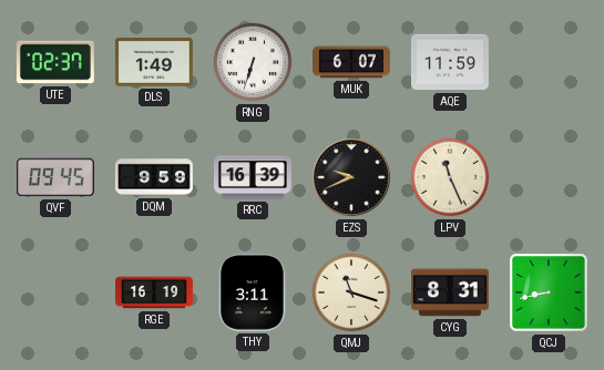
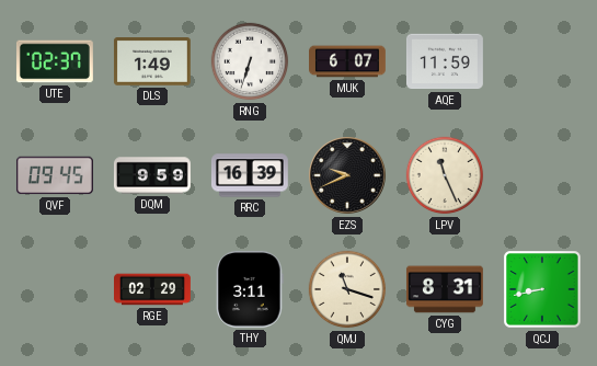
RGE: 16:19 -> 02:29 (153, 289)
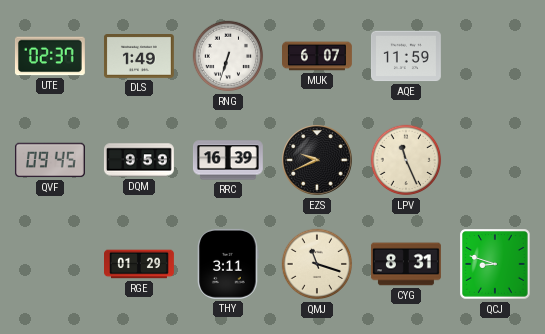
RGE: 02:29 -> 01:29 (140, 264)
QCJ: 8:43 -> 8:48 (495, 264)
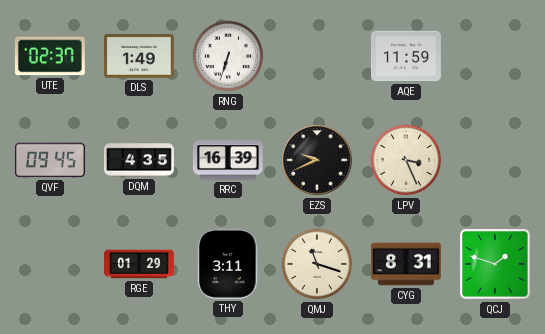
MUK: 6:07 -> none (318, 56)
DQM: 9:59 -> 4:35 (139, 160)
LPV: 11:26 -> 3:26 (406, 160)
QCJ: 8:48 -> 1:48 (495, 264)
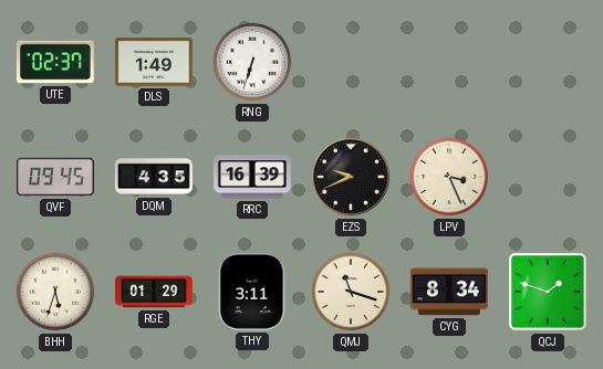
AQE: 11:59 -> none (406, 56)
BHH: none -> 5:33 (55, 292)
CYG: 8:31 -> 8:34 (449, 292)
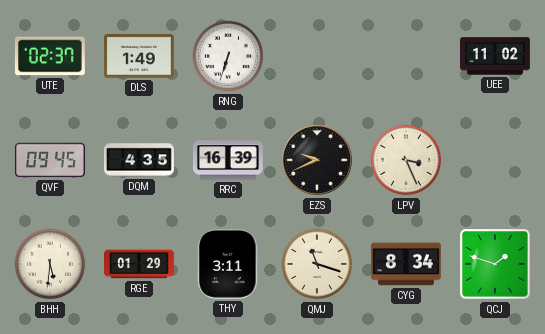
UEE: none -> 11:02 (496, 56)
BHH: 5:33 -> 5:31 (50, 264)
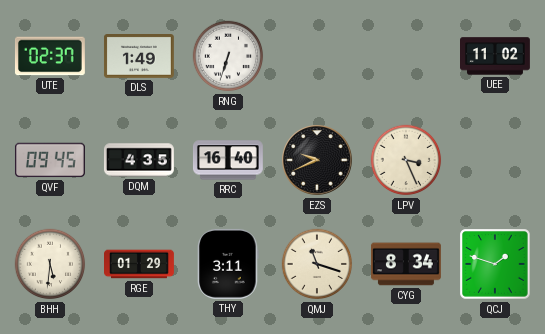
RRC: 16:39 -> 16:40 (228, 160)
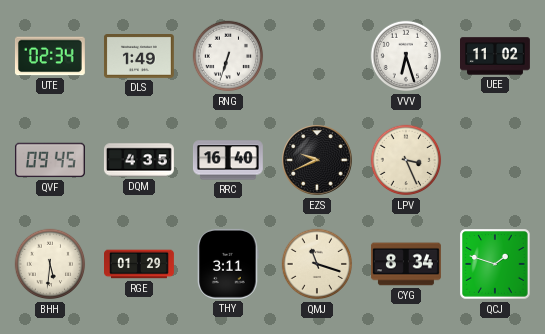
UTE: 02:37 -> 02:34 (50, 56)
VVV: none -> 6:27 (406, 56)
